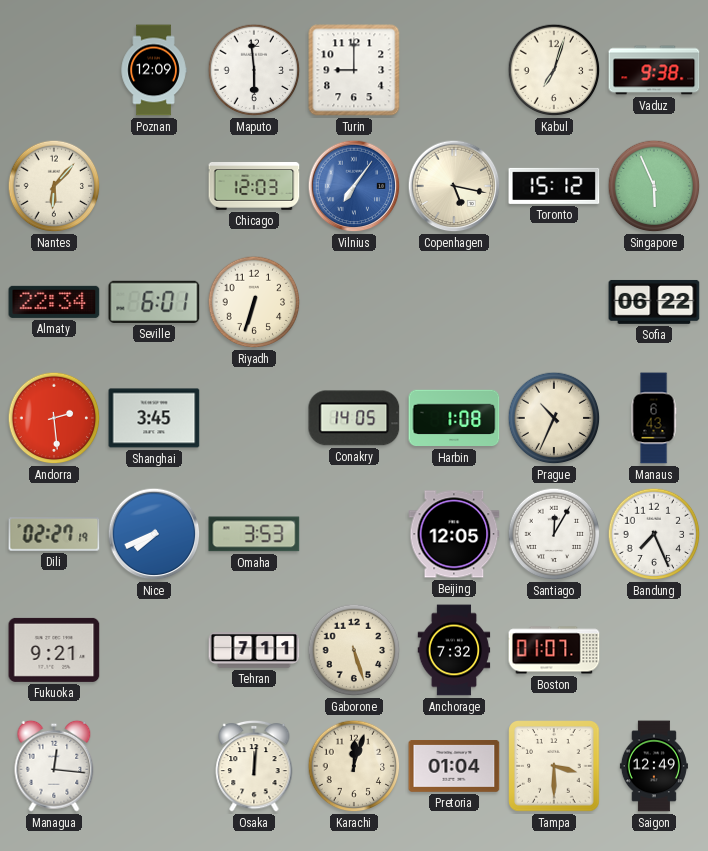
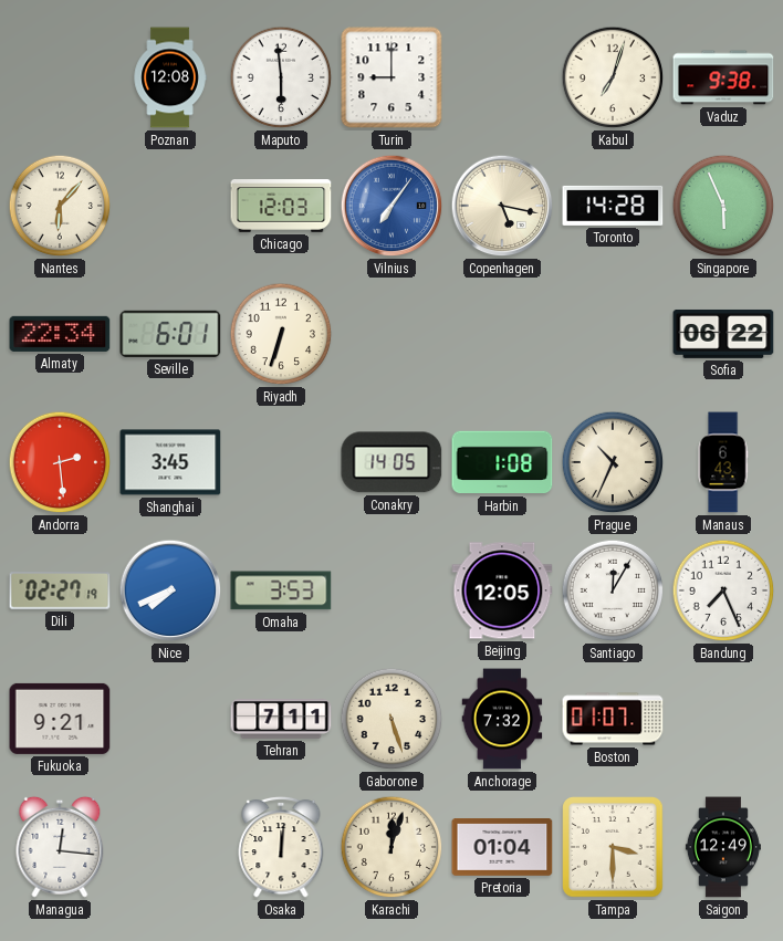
Poznan: 12:09 -> 12:08 (170, 77)
Toronto: 15:12 -> 14:28 (613, 206)
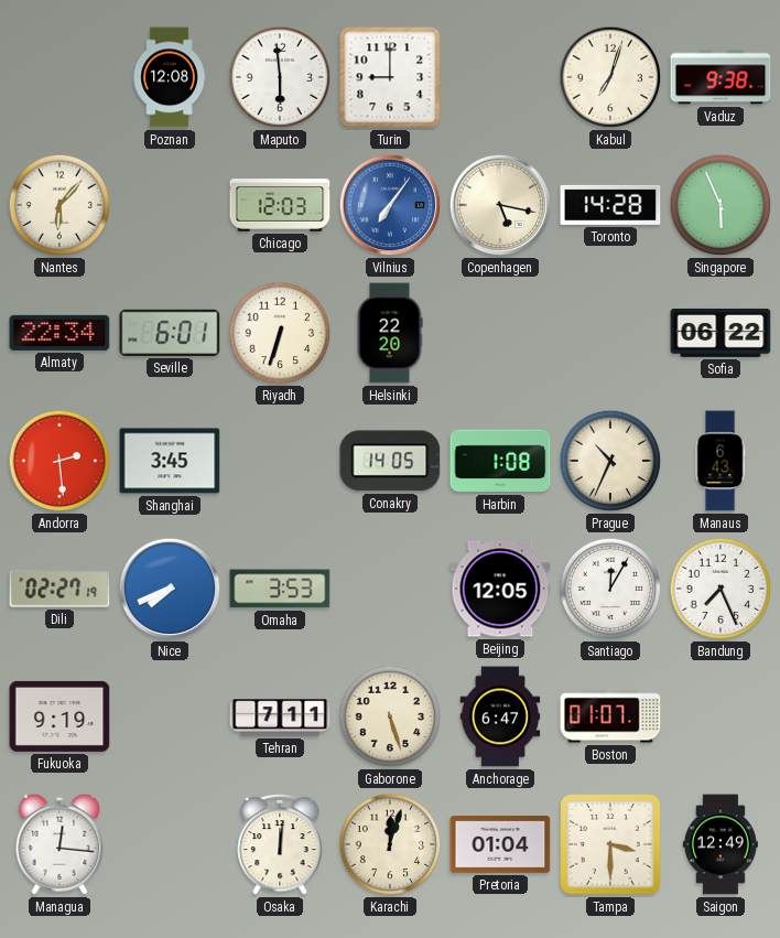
Helsinki: none -> 22:20 (390, 333)
Fukuoka: 9:21 -> 9:19 (59, 716)
Anchorage: 7:32 -> 6:47 (500, 716)
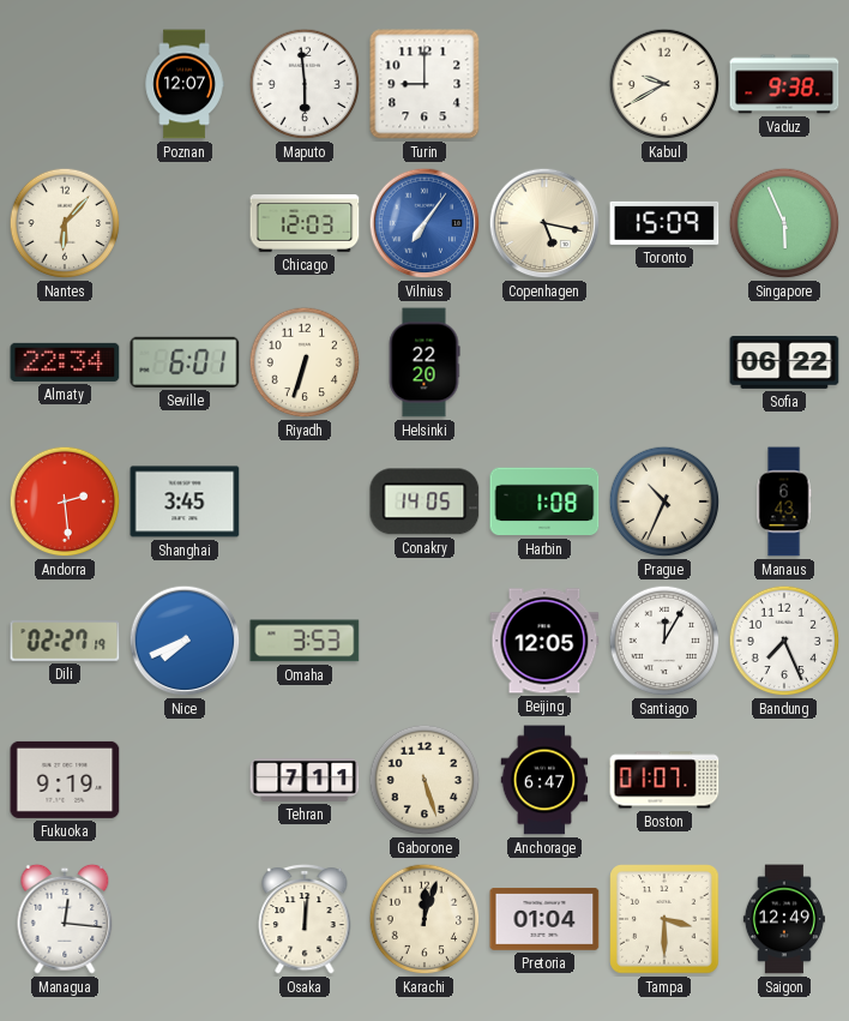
Poznan: 12:08 -> 12:07 (185, 84)
Kabul: 7:03 -> 9:40 (664, 84)
Toronto: 14:28 -> 15:09 (664, 223)
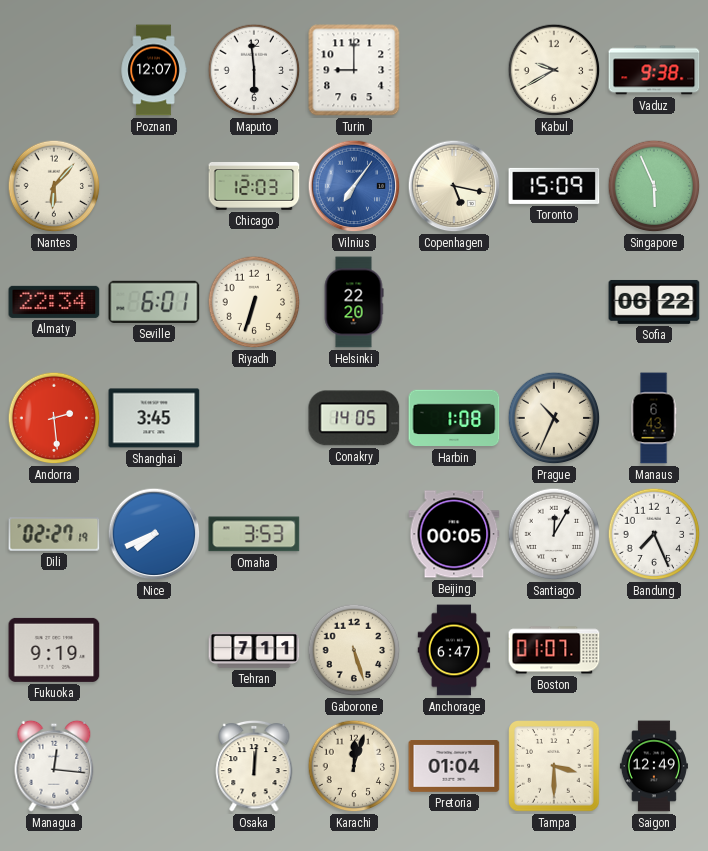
Beijing: 12:05 -> 00:05 (454, 534)
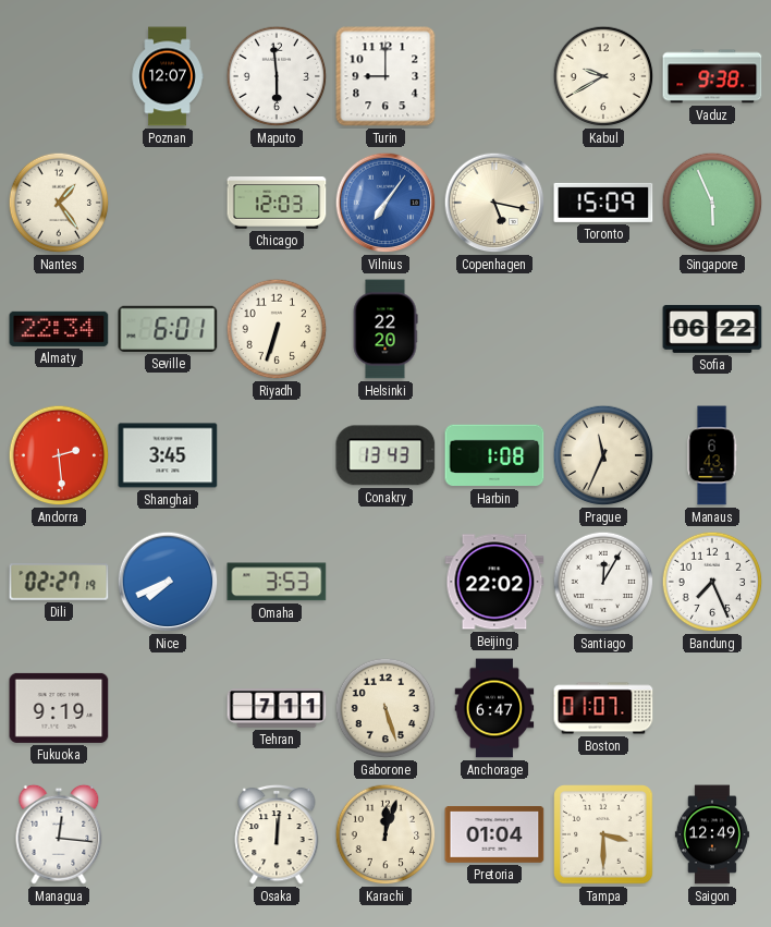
Nantes: 6:07 -> 1:24 (59, 203)
Conakry: 14:05 -> 13:43 (385, 455)
Prague: 10:34 -> 11:34 (603, 455)
Beijing: 00:05 -> 22:02 (494, 582)
